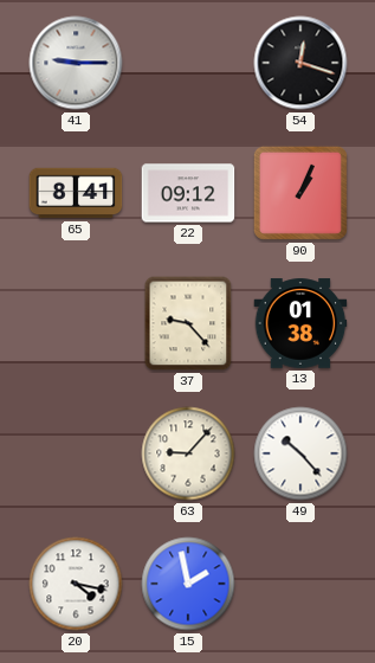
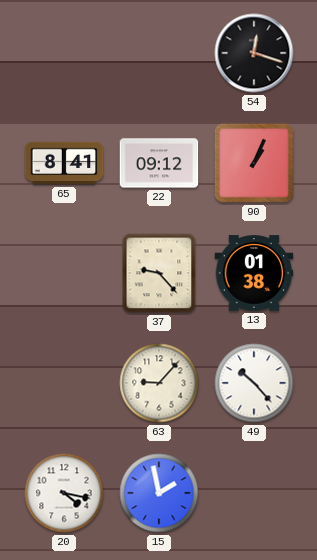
41: 9:15 -> none (76, 63)
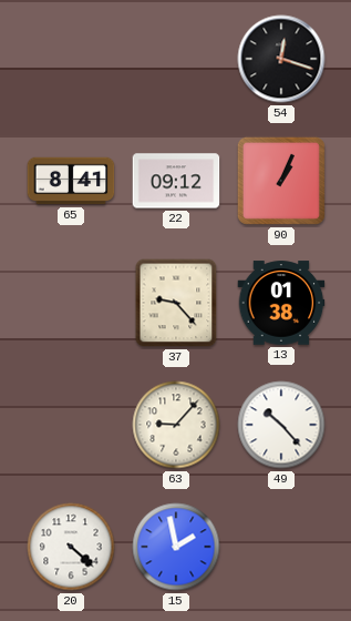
20: 4:17 -> 4:22 (71, 547)
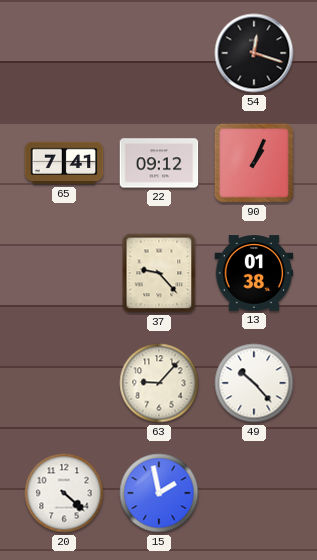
65: 8:41 -> 7:41 (64, 163)
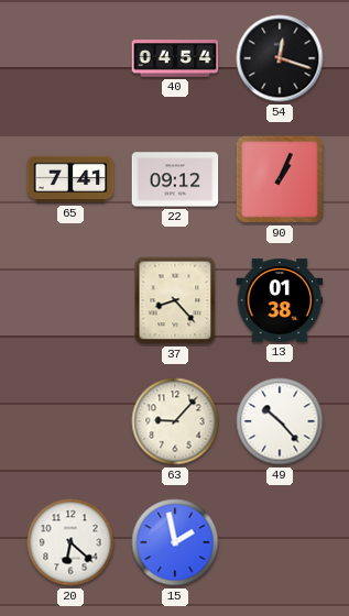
40: none -> 04:54 (175, 58)
37: 9:23 -> 8:23 (175, 300)
20: 4:22 -> 6:22 (70, 542)
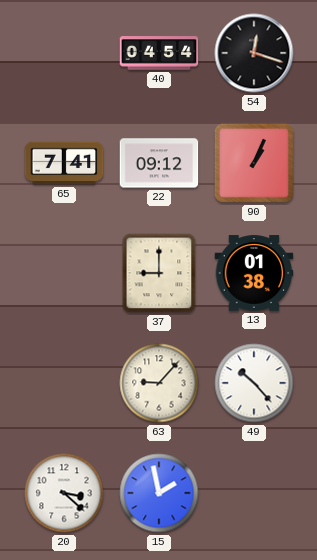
37: 8:23 -> 9:00 (159, 273)
20: 6:22 -> 3:22 (64, 493)
